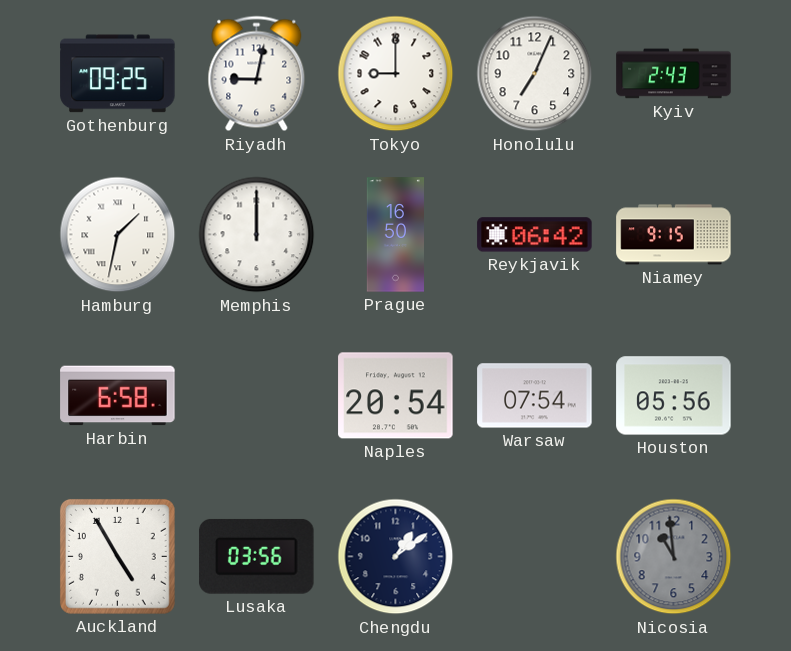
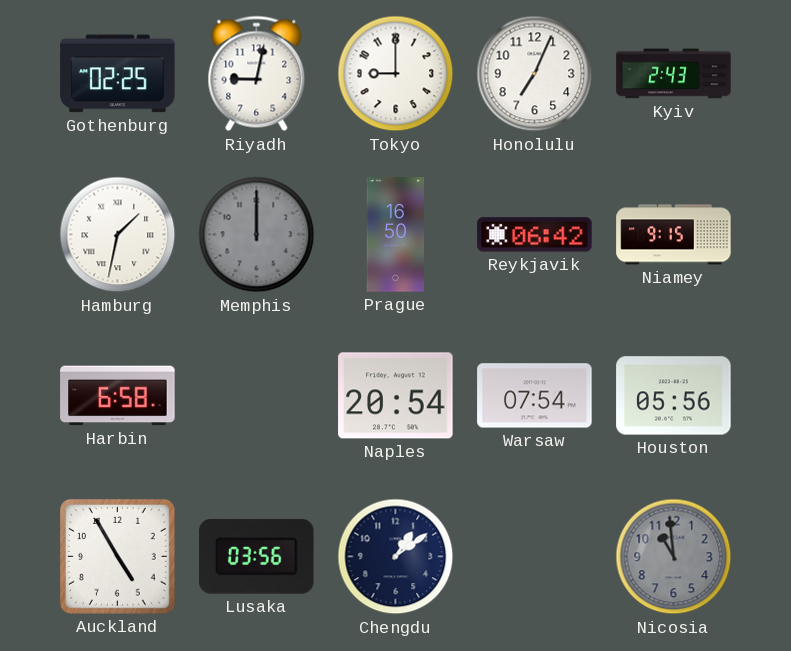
Gothenburg: 09:25 -> 02:25 (118, 74)
Memphis dial: white -> grey (257, 235)
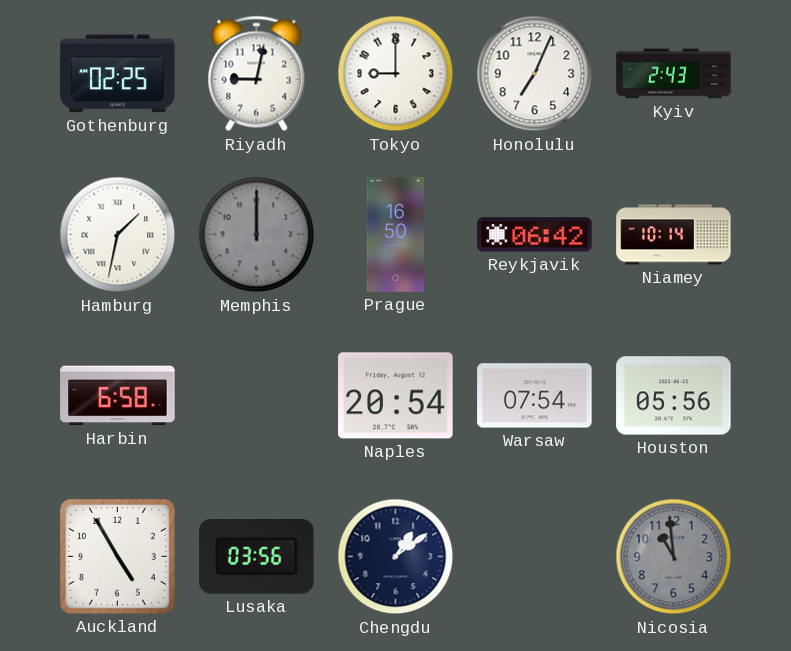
Niamey: 9:15 -> 10:14 (674, 235)
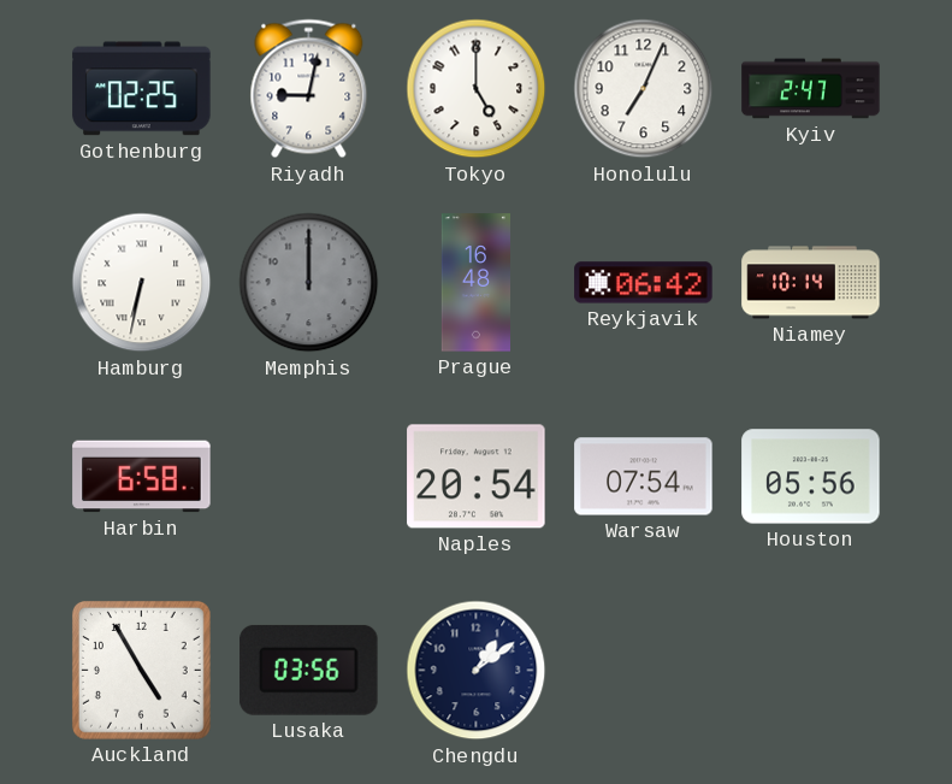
Tokyo: 9:00 -> 5:00 (477, 89)
Kyiv: 2:43 -> 2:47 (811, 89)
Hamburg: 1:32 -> 6:32 (142, 283)
Prague: 16:50 -> 16:48 (475, 283)
Nicosia: 10:59 -> none (674, 557)
